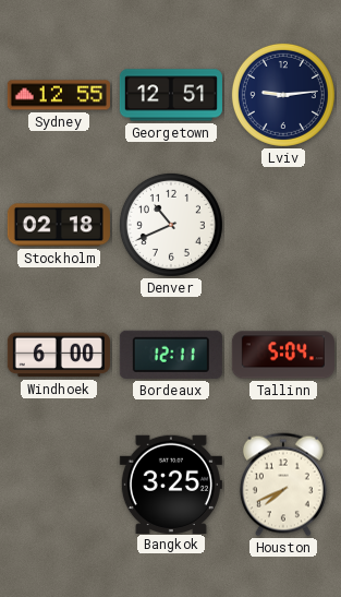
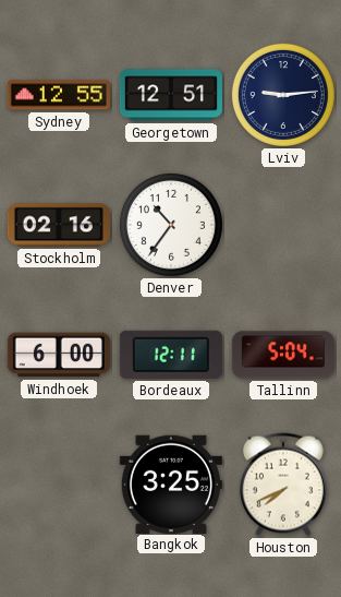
Stockholm: 02:18 -> 02:16 (59, 225)
Denver: 10:41 -> 10:36 (171, 225)
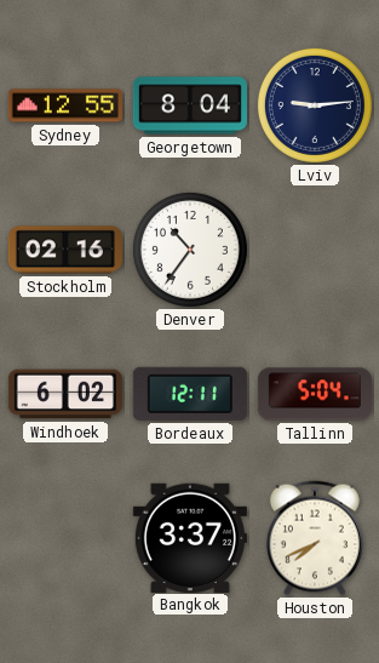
Georgetown: 12:51 -> 8:04 (190, 105)
Windhoek: 6:00 -> 6:02 (65, 394)
Bangkok: 3:25 -> 3:37 (190, 537)
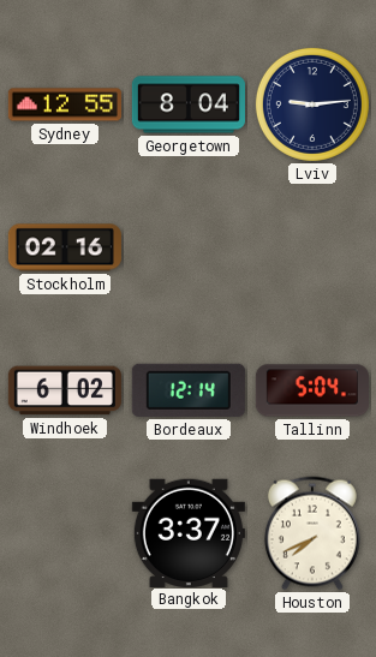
Denver: 10:36 -> none (190, 250)
Bordeaux: 12:11 -> 12:14 (189, 390)
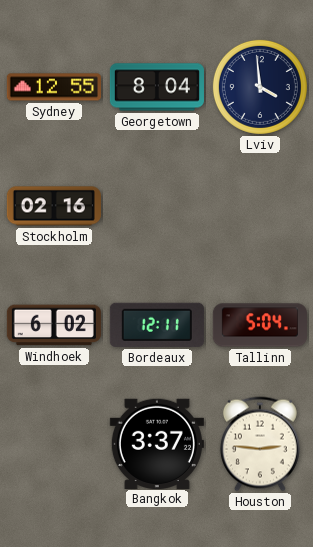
Lviv: 9:14 -> 3:59 (260, 87)
Bordeaux: 12:14 -> 12:11 (157, 325)
Houston: 7:41 -> 2:46 (260, 444)
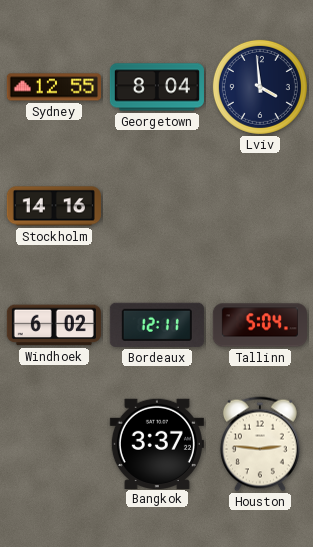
Stockholm: 02:16 -> 14:16 (54, 206)
